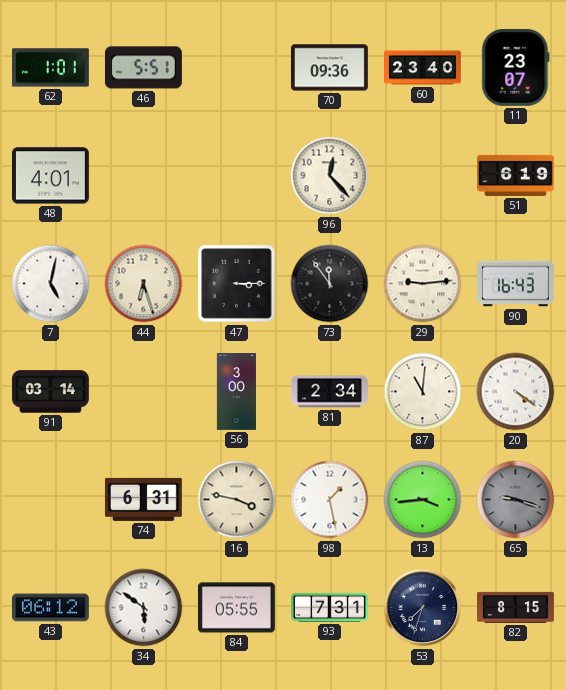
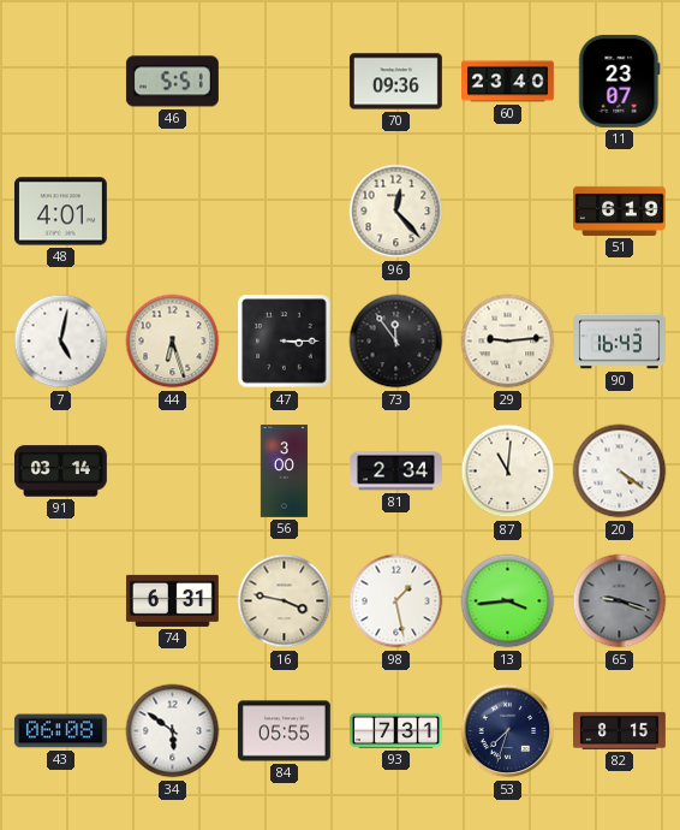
62: 1:01 -> none (50, 68)
43: 06:12 -> 06:08 (60, 731)
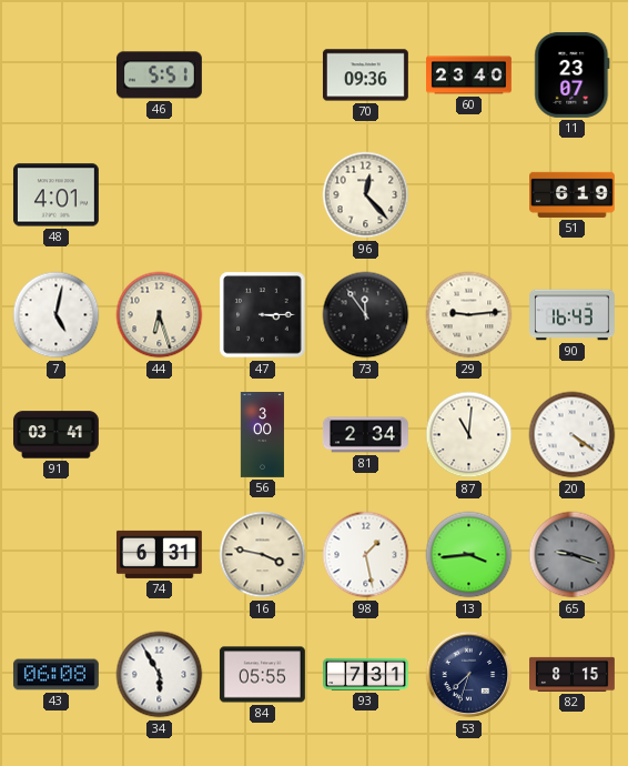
91: 03:14 -> 03:41 (55, 435)
34: 5:51 -> 5:55 (160, 675)
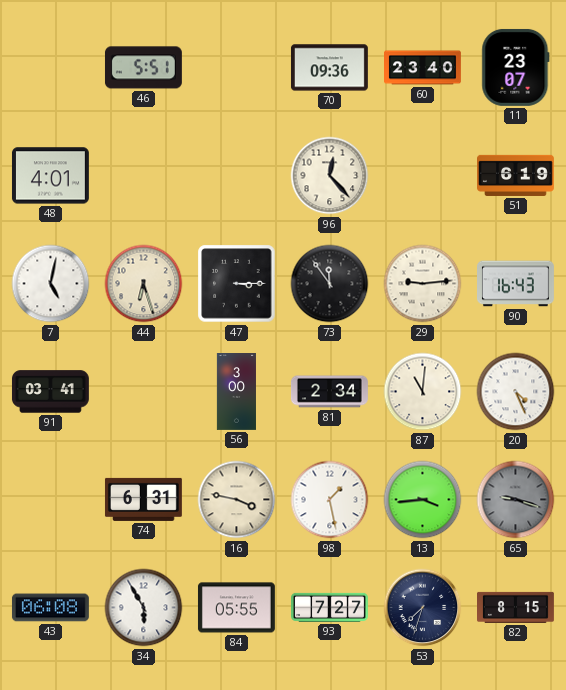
20: 4:21 -> 4:26 (516, 392)
93: 7:31 -> 7:27 (330, 607)
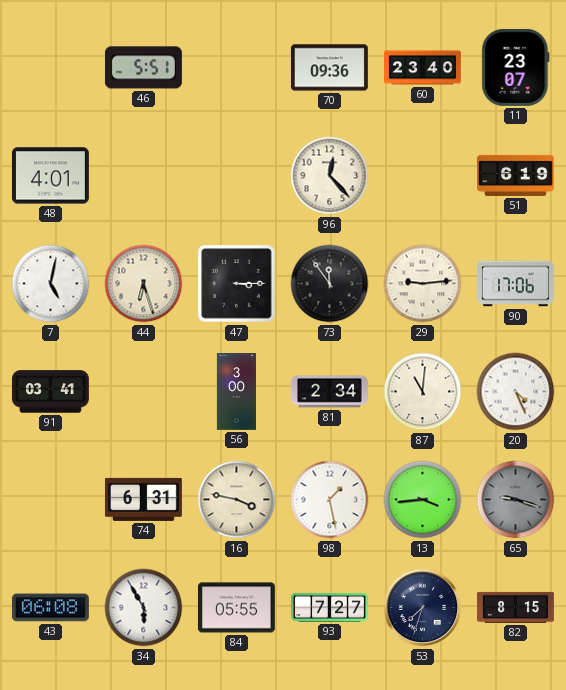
90: 16:43 -> 17:06 (516, 284)
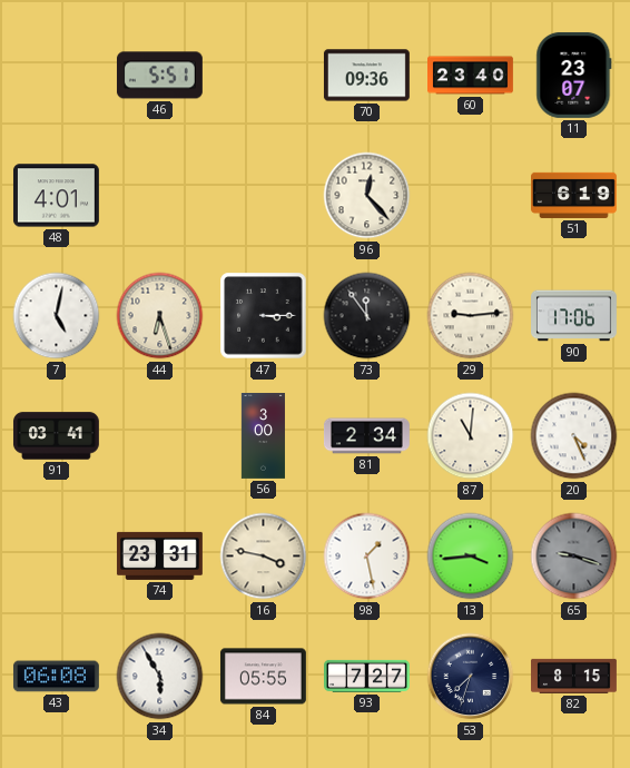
74: 6:31 -> 23:31 (159, 555)
